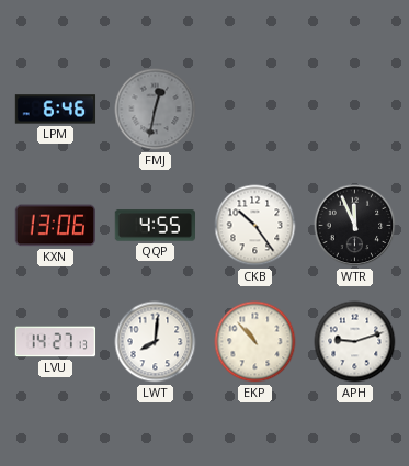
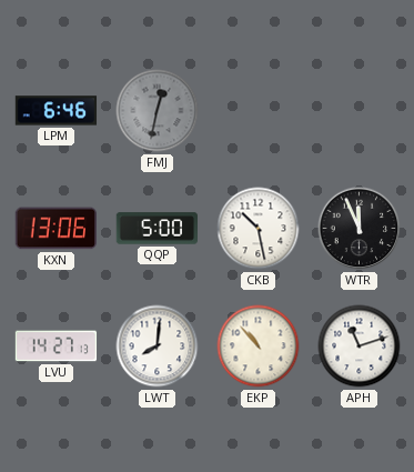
QQP: 4:55 -> 5:00 (156, 229)
CKB: 10:24 -> 10:28 (259, 229)
APH: 9:12 -> 11:12 (360, 347)
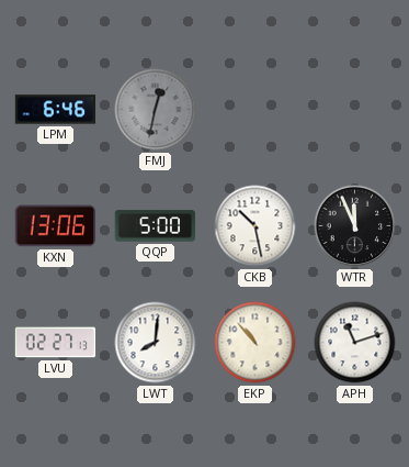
LVU: 14:27 -> 02:27 (56, 343)
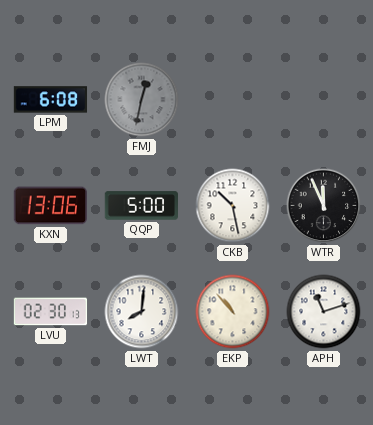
LPM: 6:46 -> 6:08 (51, 100)
LVU: 02:27 -> 02:30 (51, 312)
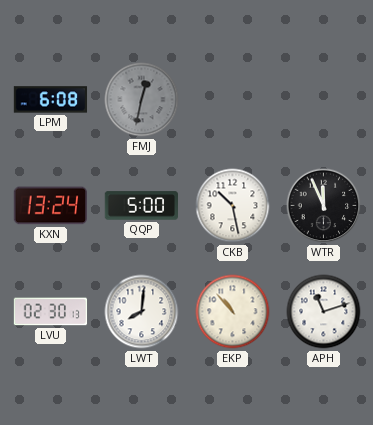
KXN: 13:06 -> 13:24 (50, 206)
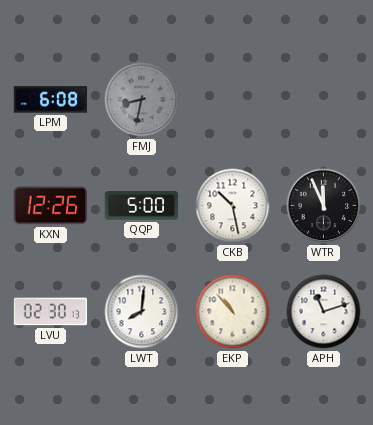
FMJ: 12:32 -> 8:32 (142, 100)
KXN: 13:24 -> 12:26 (50, 206)
